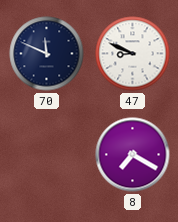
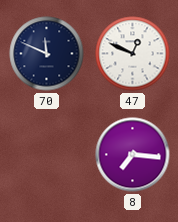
47: 8:49 -> 12:49 (133, 54)
8: 7:20 -> 7:16 (133, 155)
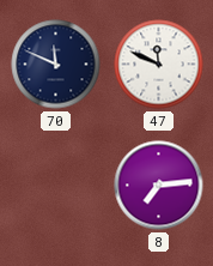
47: 12:49 -> 11:49 (159, 65)
8: 7:16 -> 7:14 (159, 186)
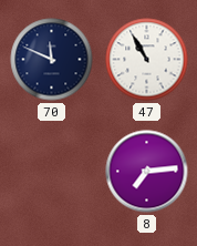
47: 11:49 -> 10:55 (147, 60)
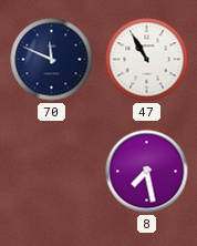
8: 7:14 -> 7:28 (147, 172)
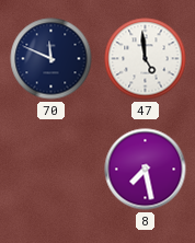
47: 10:55 -> 4:59 (146, 59)
